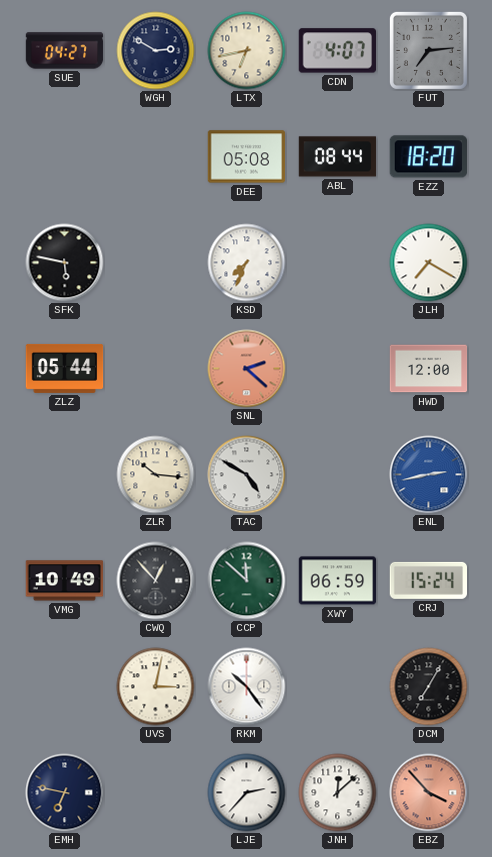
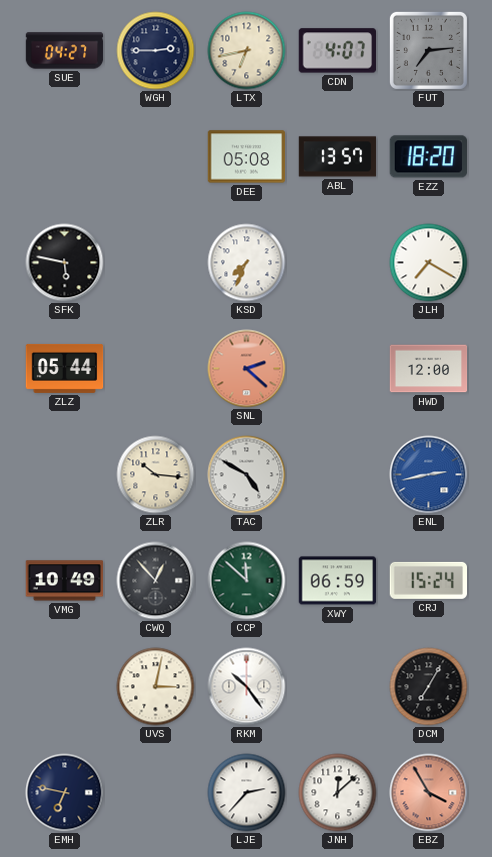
WGH: 2:50 -> 2:45 (156, 51)
ABL: 08:44 -> 13:57 (338, 157)
EBZ: 3:53 -> 3:55 (429, 793)
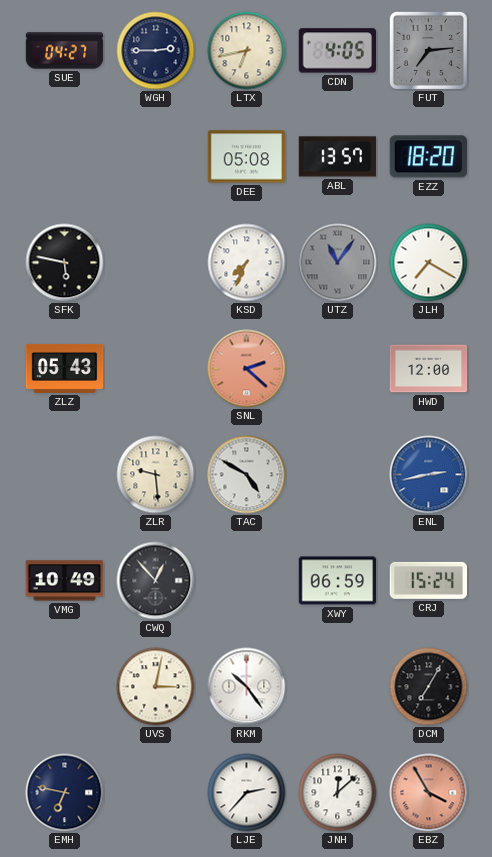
CDN: 4:07 -> 4:05 (337, 51)
UTZ: none -> 11:06 (338, 263)
ZLZ: 05:44 -> 05:43 (65, 368)
ZLR: 10:16 -> 9:29 (156, 475)
CCP: 11:52 -> none (247, 581)
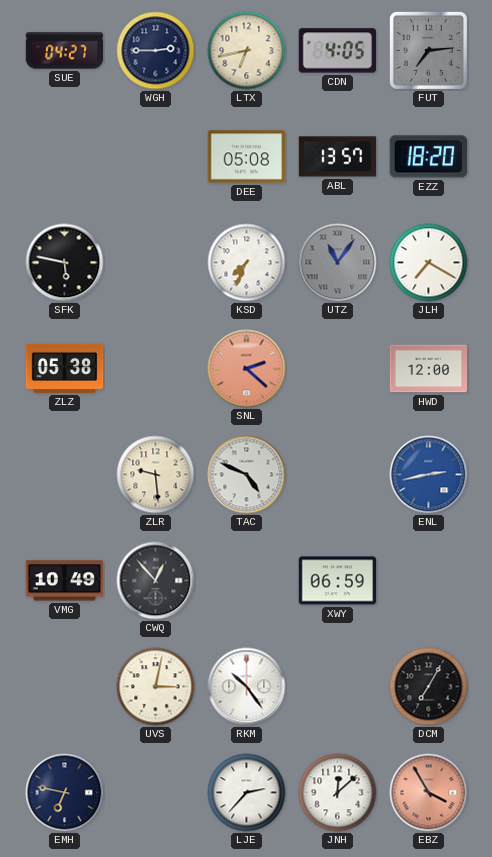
ZLZ: 05:43 -> 05:38 (65, 368)
TAC: 4:50 -> 4:49 (247, 475)
CRJ: 15:24 -> none (428, 580)
